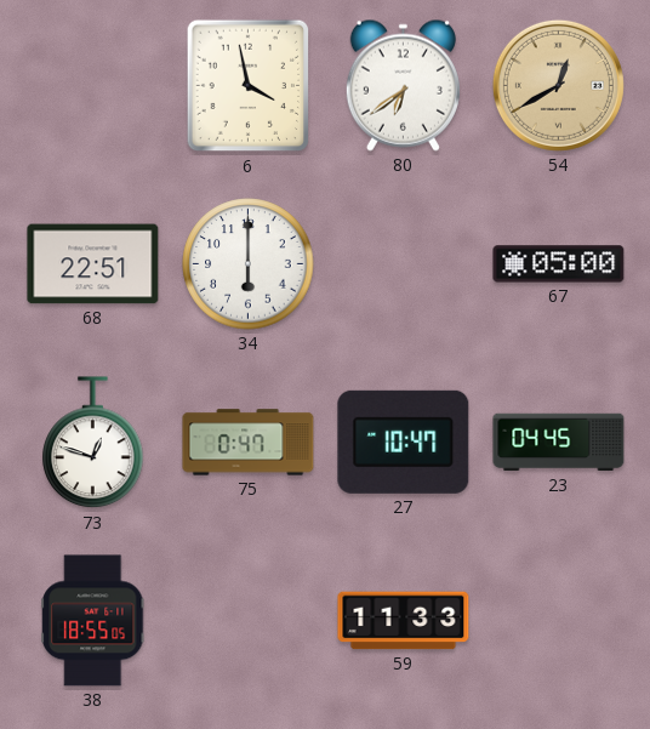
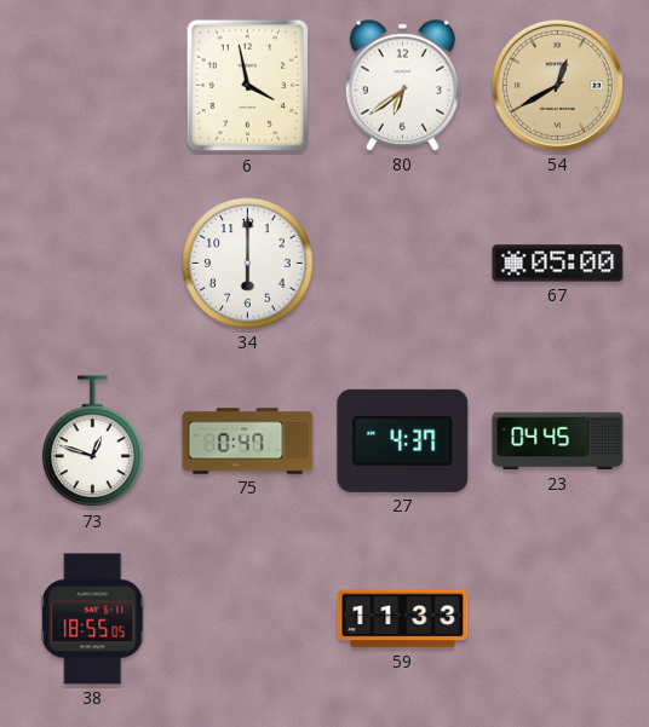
68: 22:51 -> none (93, 264)
27: 10:47 -> 4:37 (403, 440)
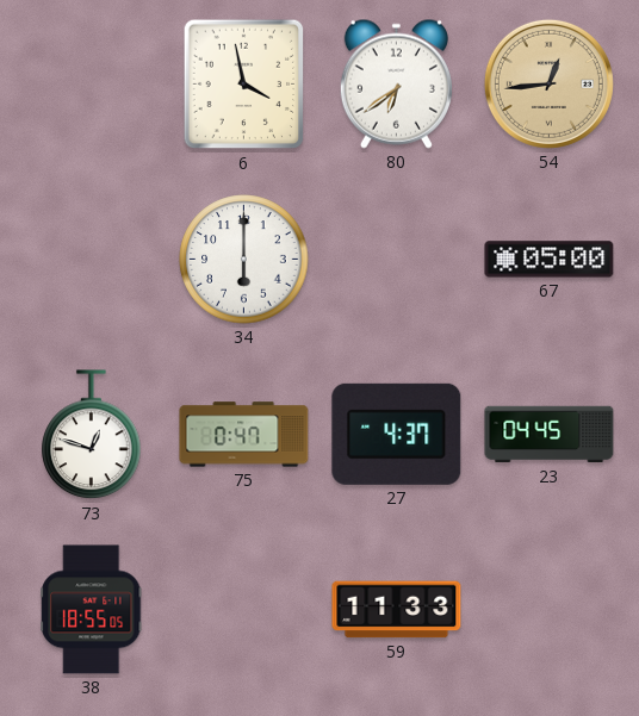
54: 12:40 -> 12:44 (548, 83)
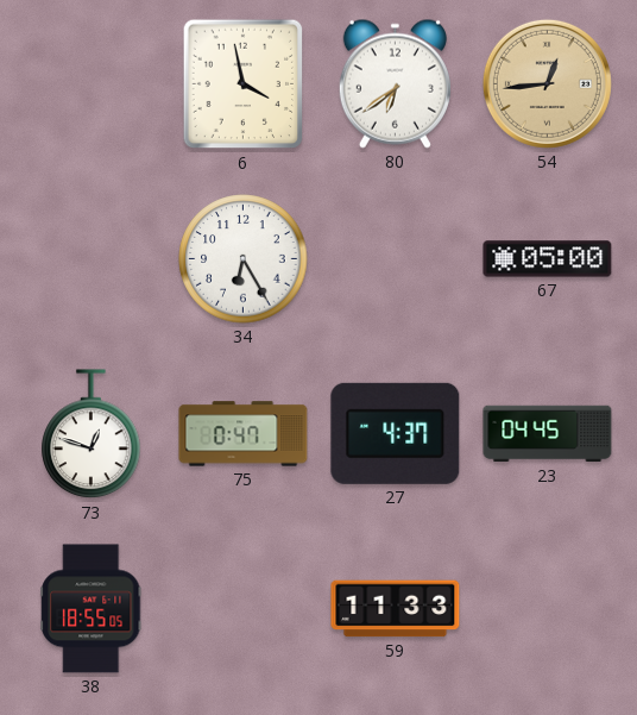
34: 6:00 -> 6:25 (244, 259)
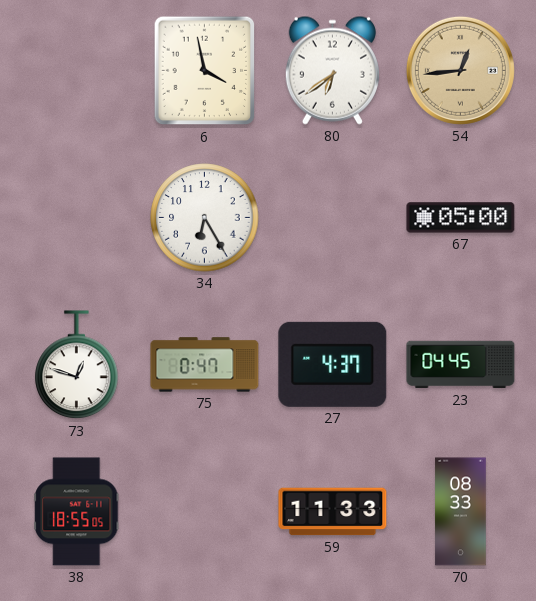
70: none -> 08:33 (461, 512)
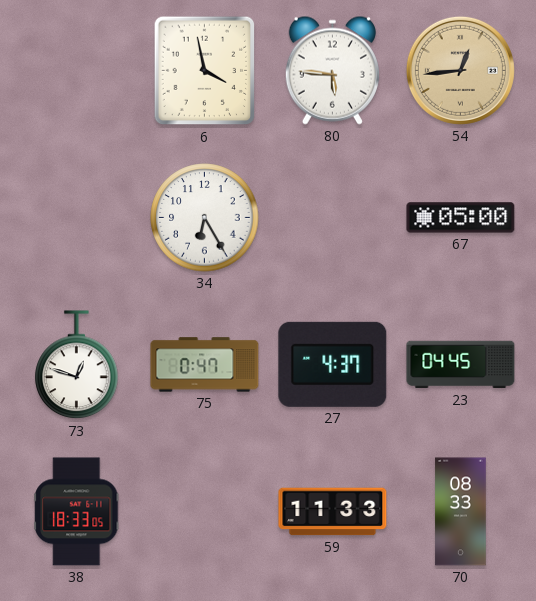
80: 6:39 -> 5:46 (332, 70)
38: 18:55 -> 18:33 (77, 512)
